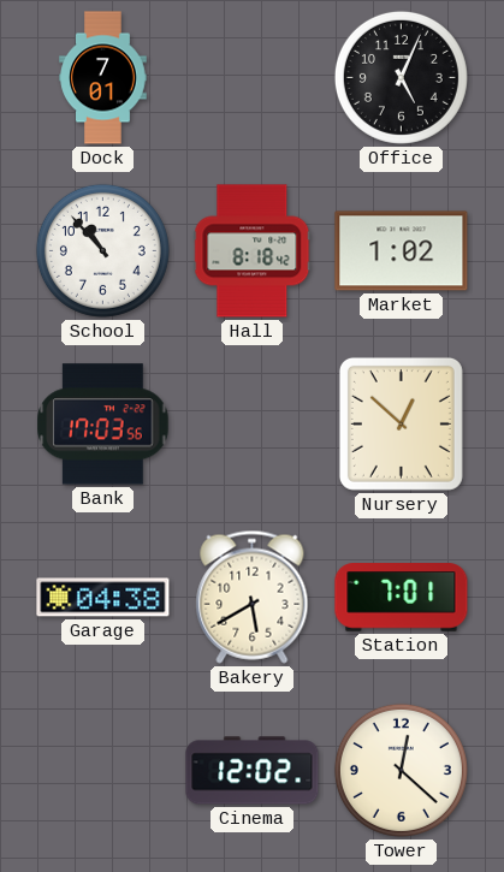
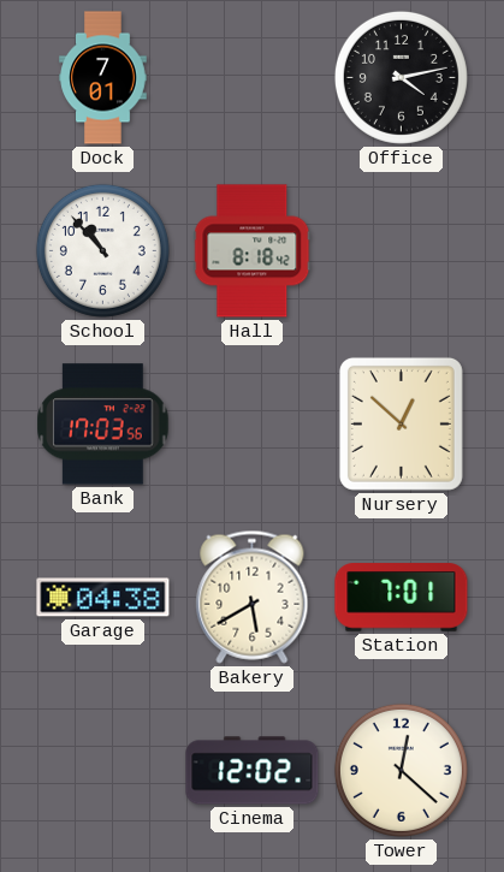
Office: 5:04 -> 4:13 (401, 77)
Market: 1:02 -> none (402, 251)
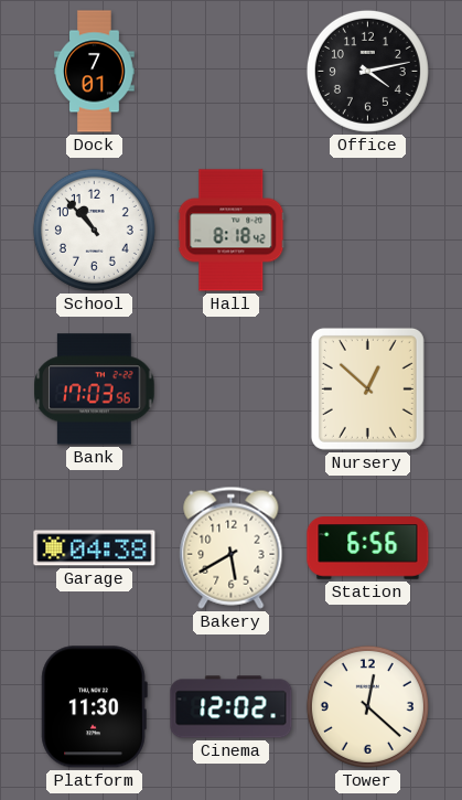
Station: 7:01 -> 6:56 (368, 548)
Platform: none -> 11:30 (94, 707)
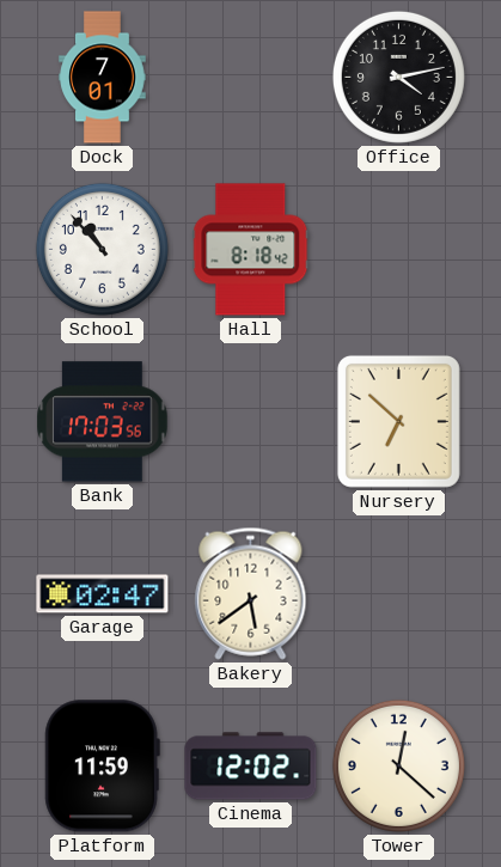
Nursery: 12:52 -> 6:52 (398, 421)
Garage: 04:38 -> 02:47 (103, 594)
Bakery: 5:40 -> 5:39 (251, 593)
Station: 6:56 -> none (368, 548)
Platform: 11:30 -> 11:59 (102, 767)
